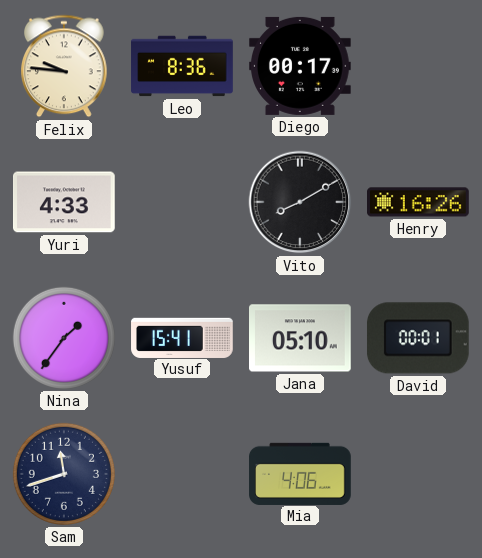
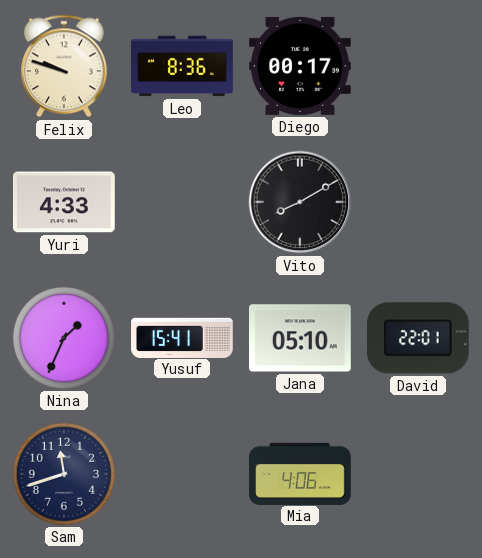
Felix: 9:46 -> 9:48 (65, 66)
Henry: 16:26 -> none (419, 202)
Nina: 1:36 -> 1:34 (64, 338)
David: 00:01 -> 22:01 (418, 338)
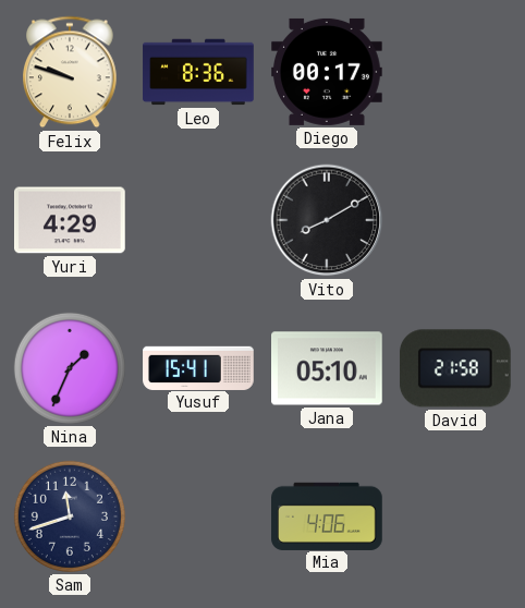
Yuri: 4:33 -> 4:29 (71, 220)
David: 22:01 -> 21:58 (455, 368)
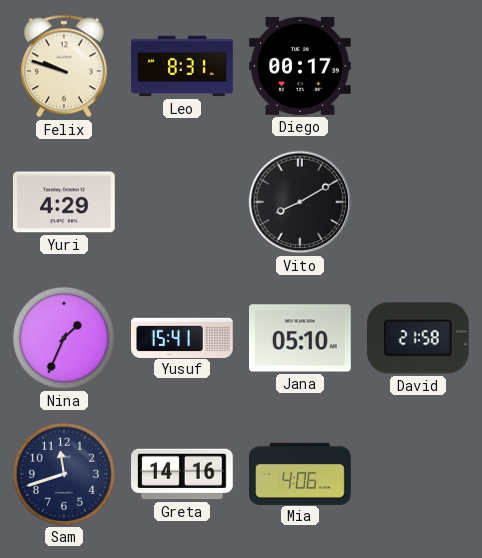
Leo: 8:36 -> 8:31 (182, 66)
Greta: none -> 14:16 (183, 474)
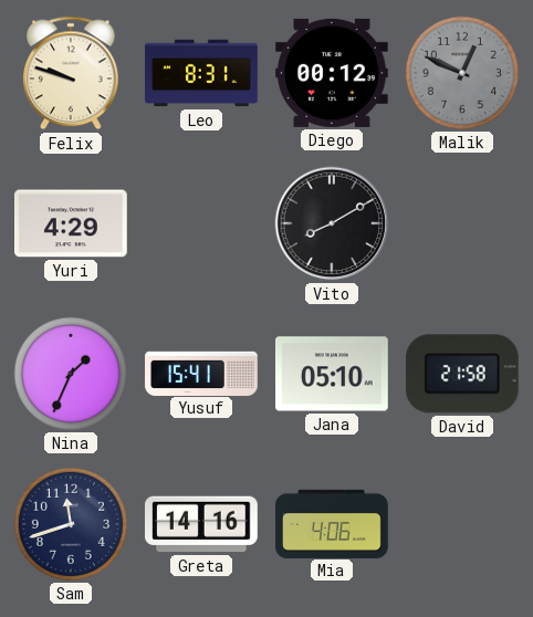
Diego: 00:17 -> 00:12 (333, 73)
Malik: none -> 12:49 (462, 73)
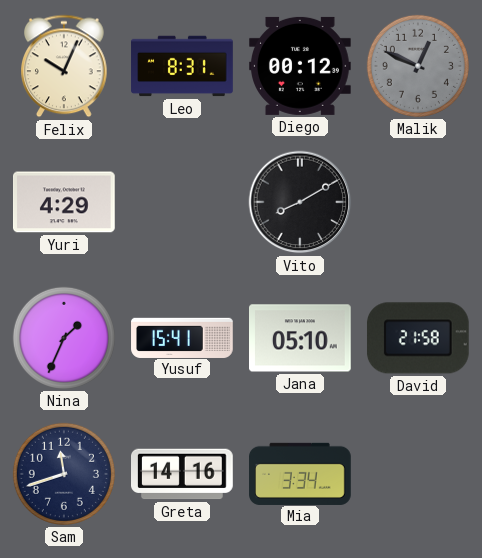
Felix: 9:48 -> 10:04 (65, 66)
Mia: 4:06 -> 3:34 (300, 473)
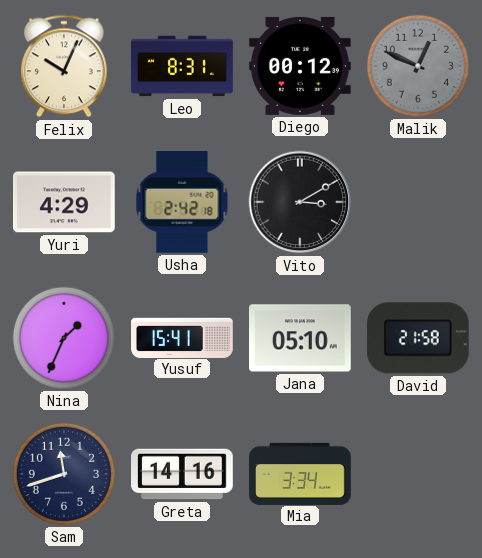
Usha: none -> 2:42 (182, 203)
Vito: 8:10 -> 3:10 (300, 202)
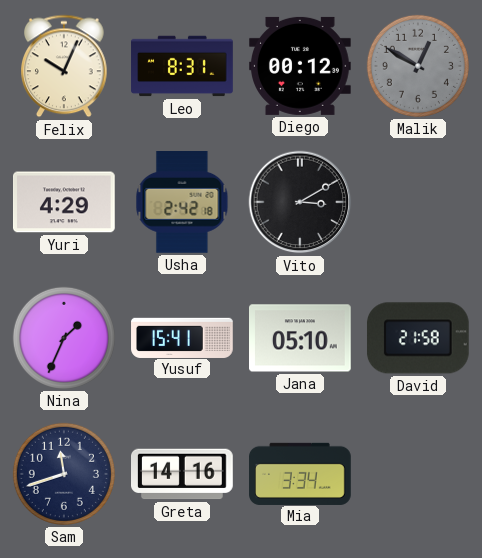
Malik: 12:49 -> 12:50 (418, 66)
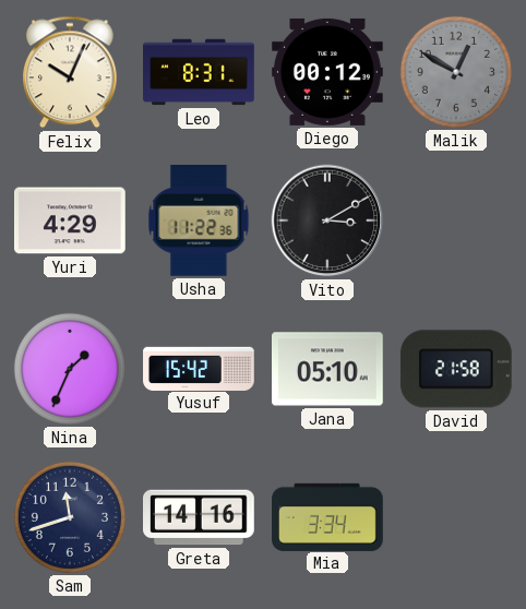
Usha: 2:42 -> 11:22 (199, 222)
Yusuf: 15:41 -> 15:42 (199, 368)
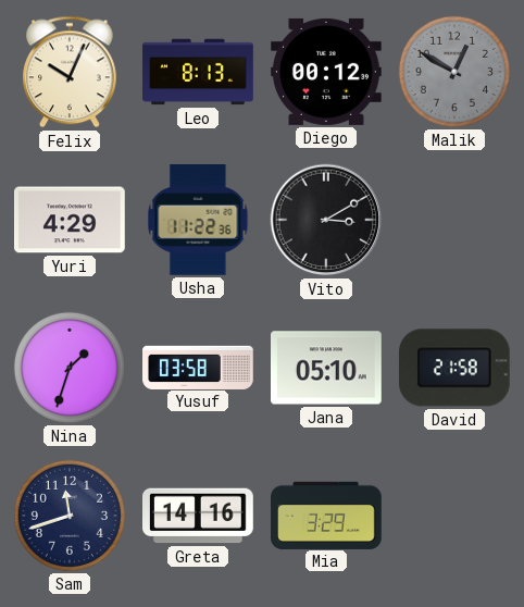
Leo: 8:31 -> 8:13 (198, 72)
Nina: 1:34 -> 1:33 (70, 368)
Yusuf: 15:42 -> 03:58 (198, 367)
Mia: 3:34 -> 3:29 (326, 515)
